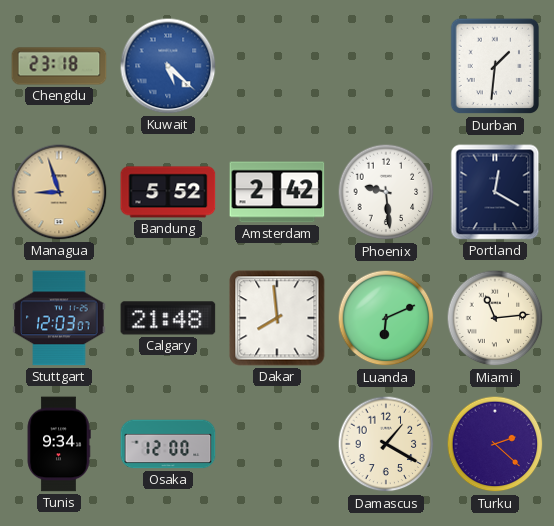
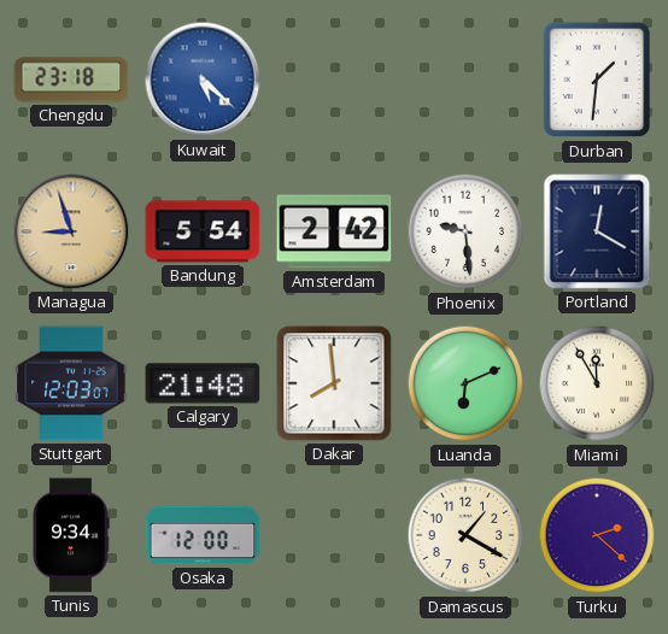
Bandung: 5:52 -> 5:54 (203, 231)
Miami: 11:14 -> 11:55 (597, 383)
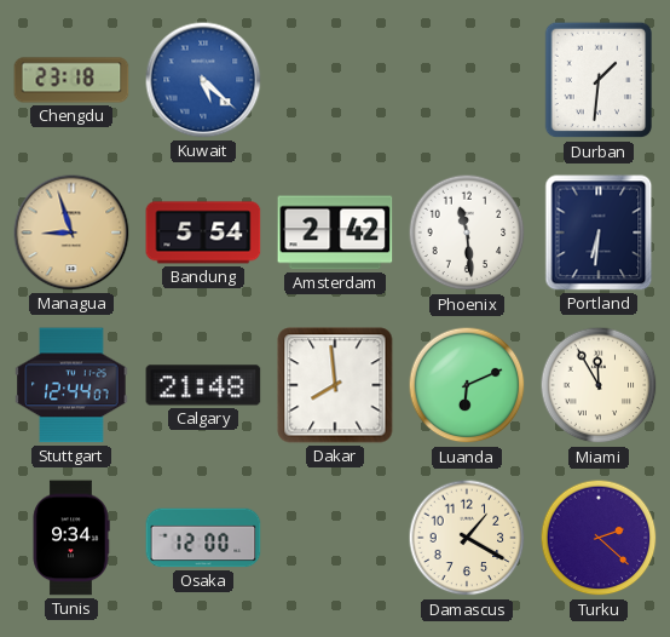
Phoenix: 9:29 -> 11:29 (467, 233)
Portland: 12:20 -> 6:31 (599, 233)
Stuttgart: 12:03 -> 12:44 (71, 385)
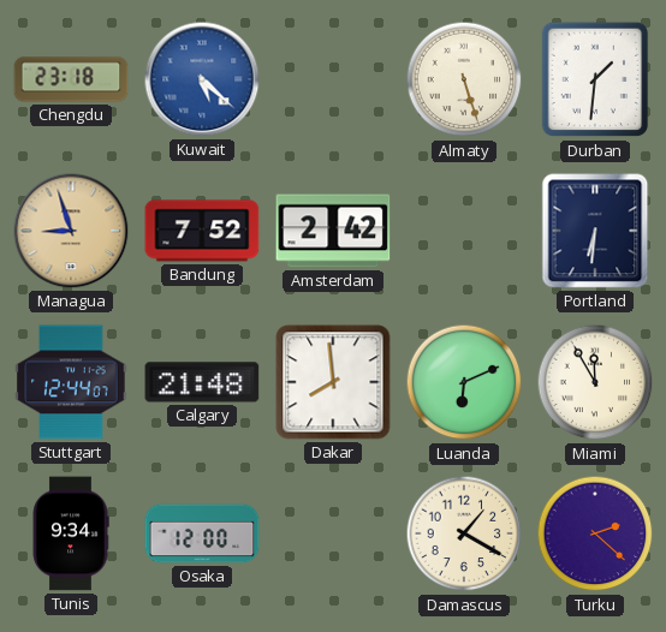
Almaty: none -> 5:27 (464, 79)
Bandung: 5:54 -> 7:52 (202, 231)
Phoenix: 11:29 -> none (467, 233)
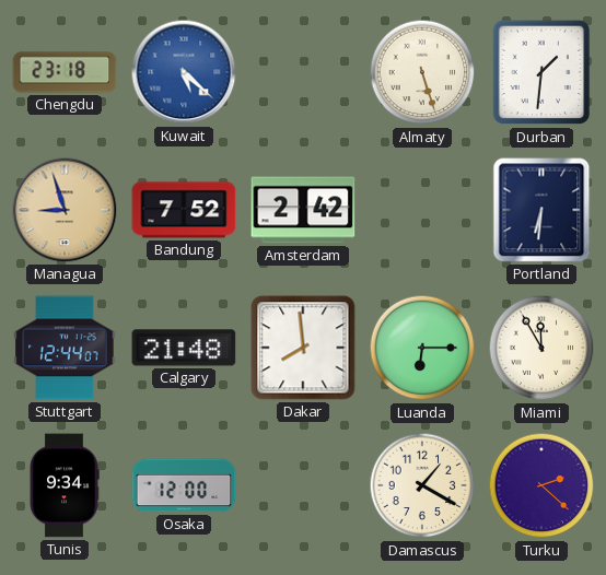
Luanda: 6:11 -> 6:15 (422, 348)
